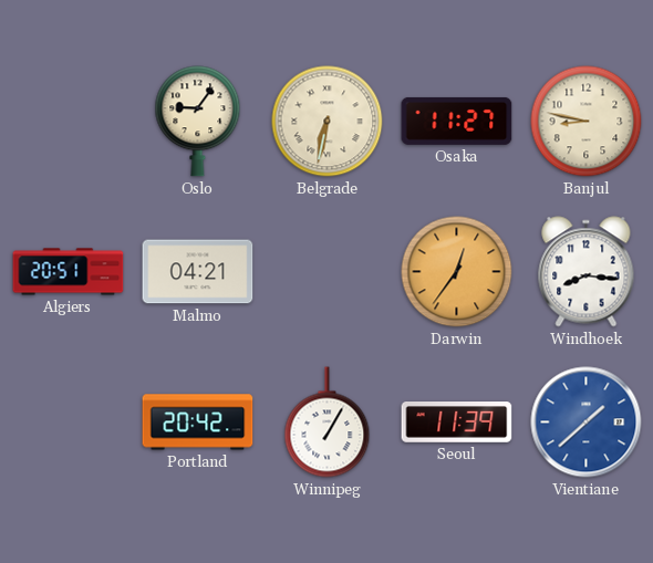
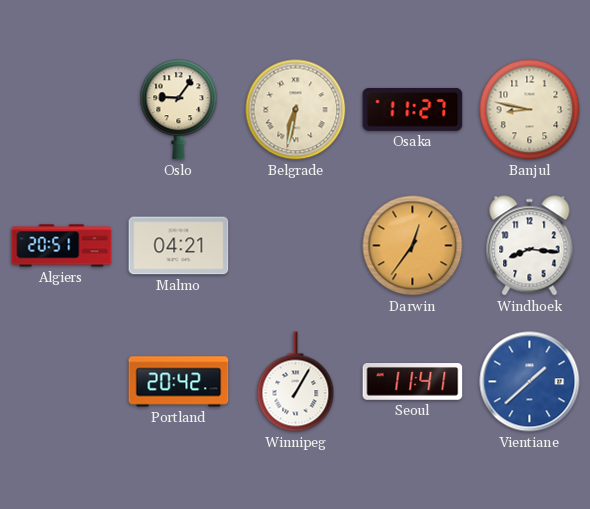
Seoul: 11:39 -> 11:41 (413, 382)
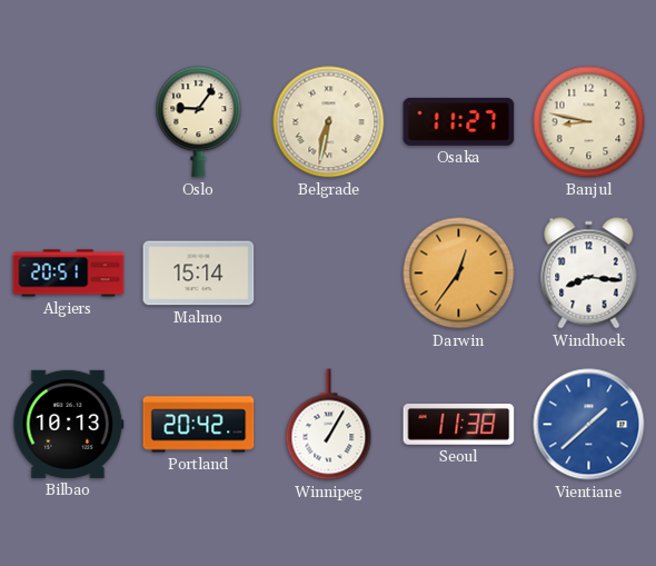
Malmo: 04:21 -> 15:14 (199, 274)
Bilbao: none -> 10:13 (69, 424)
Seoul: 11:41 -> 11:38 (459, 425)
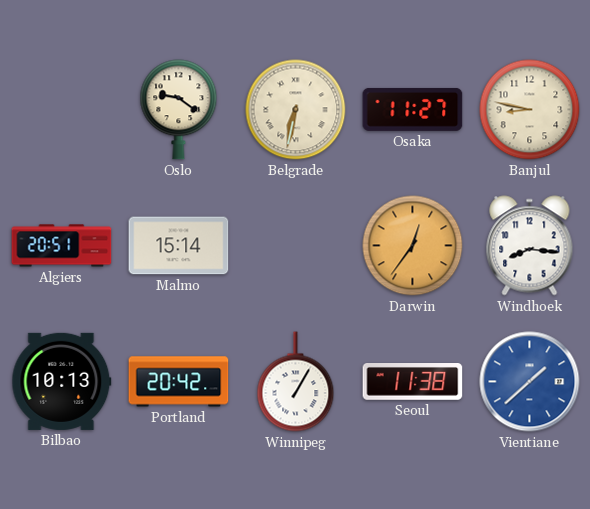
Oslo: 9:06 -> 9:21 (179, 110)
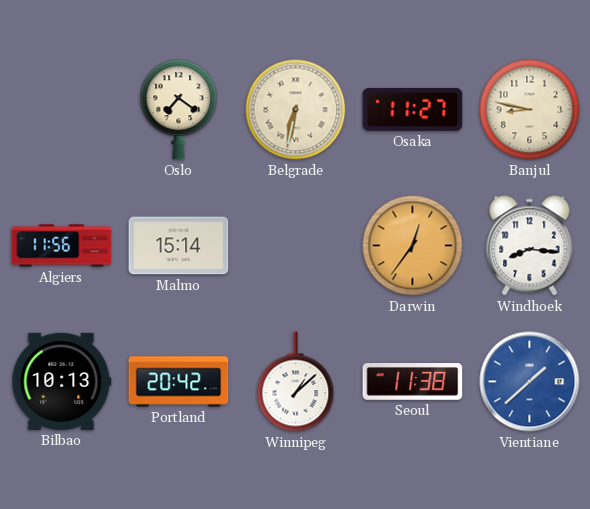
Oslo: 9:21 -> 7:21 (179, 110)
Algiers: 20:51 -> 11:56 (62, 246)
Winnipeg: 1:05 -> 1:08 (296, 382)
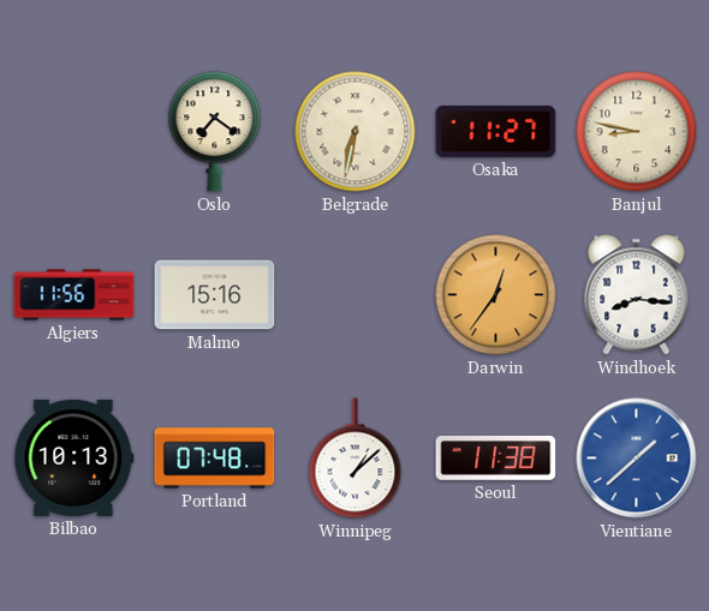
Malmo: 15:14 -> 15:16 (215, 295)
Portland: 20:42 -> 07:48 (215, 459)
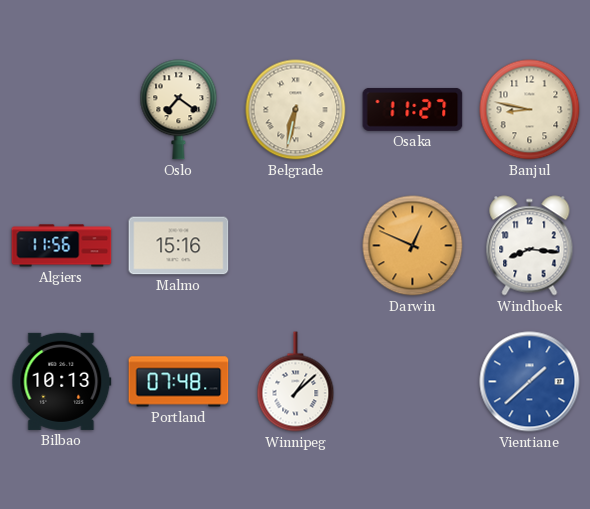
Darwin: 12:36 -> 12:49 (413, 246)
Seoul: 11:38 -> none (496, 459)
